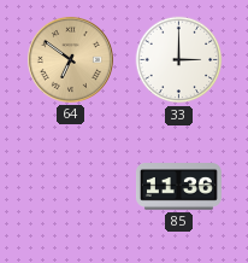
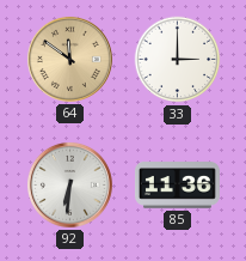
64: 6:51 -> 11:51 (69, 59)
92: none -> 6:31 (69, 184)
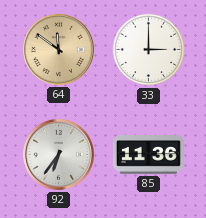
92: 6:31 -> 6:36 (58, 154)
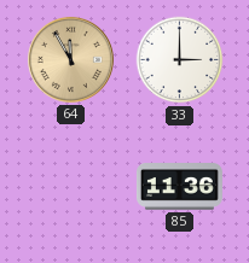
64: 11:51 -> 11:55 (70, 59)
92: 6:36 -> none (58, 154)
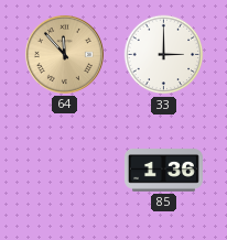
64: 11:55 -> 11:53 (64, 54)
85: 11:36 -> 1:36 (163, 171)
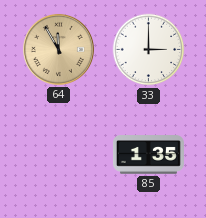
64: 11:53 -> 11:55 (58, 49)
85: 1:36 -> 1:35 (148, 155)
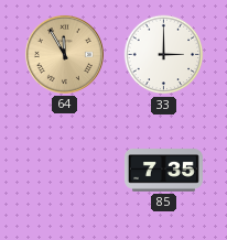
85: 1:35 -> 7:35 (163, 171)
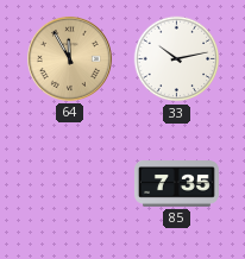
33: 3:00 -> 10:13 (177, 59)
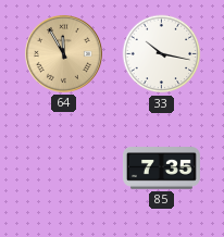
33: 10:13 -> 10:17 (162, 54)
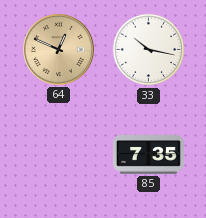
64: 11:55 -> 12:49 (58, 49)
